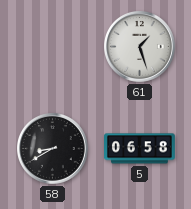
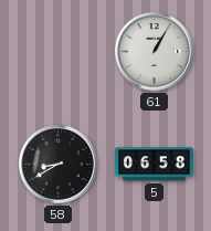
61: 1:27 -> 1:05 (155, 52)
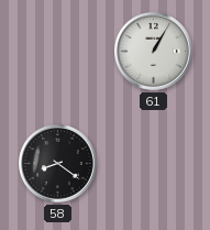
58: 8:40 -> 8:21 (58, 164)
5: 06:58 -> none (155, 165)
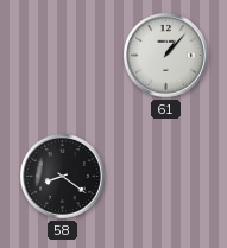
61: 1:05 -> 1:07 (166, 56)
